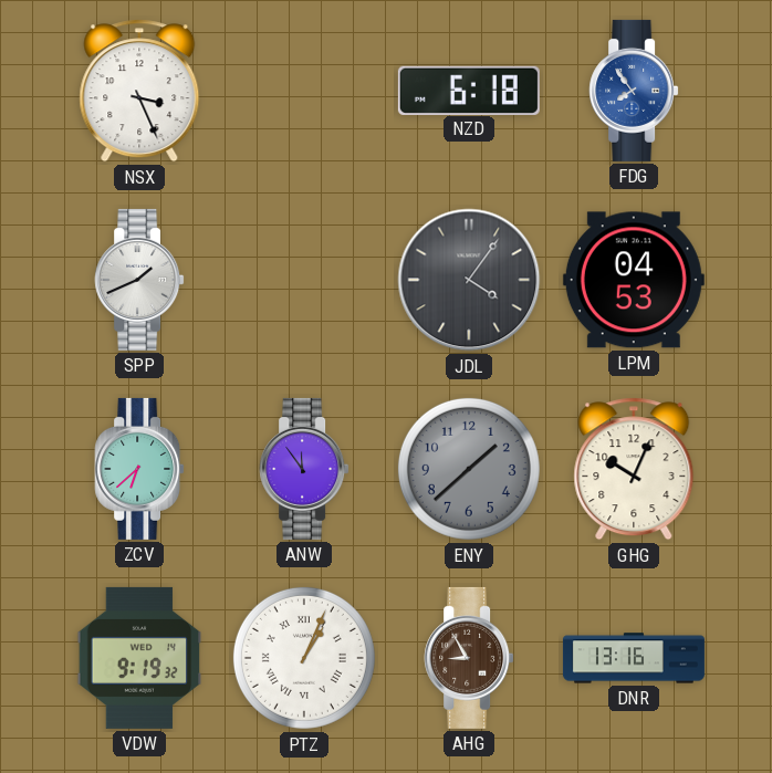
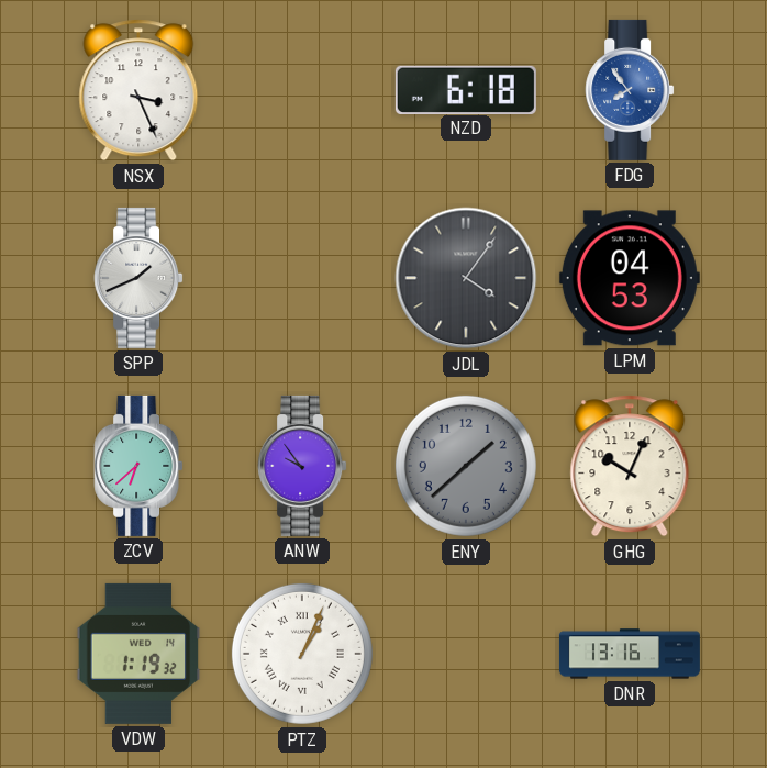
ANW: 11:54 -> 9:54 (302, 466)
VDW: 9:19 -> 1:19 (138, 654)
AHG: 8:55 -> none (469, 658)
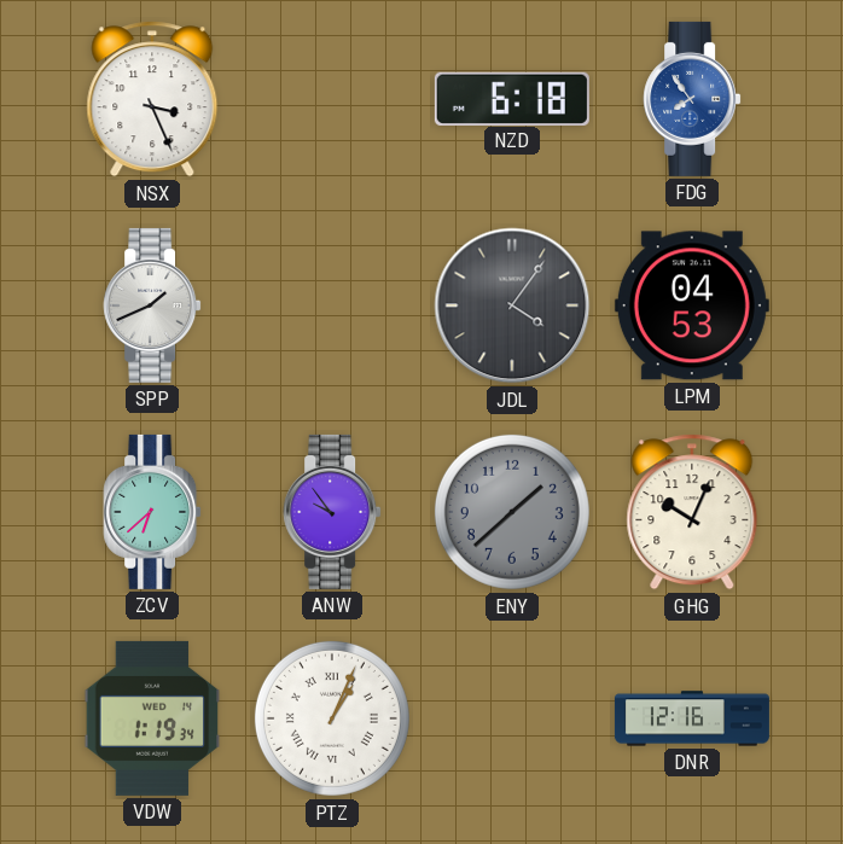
VDW: 1:19:32 -> 1:19:34 (152, 718)
DNR: 13:16 -> 12:16 (692, 718)
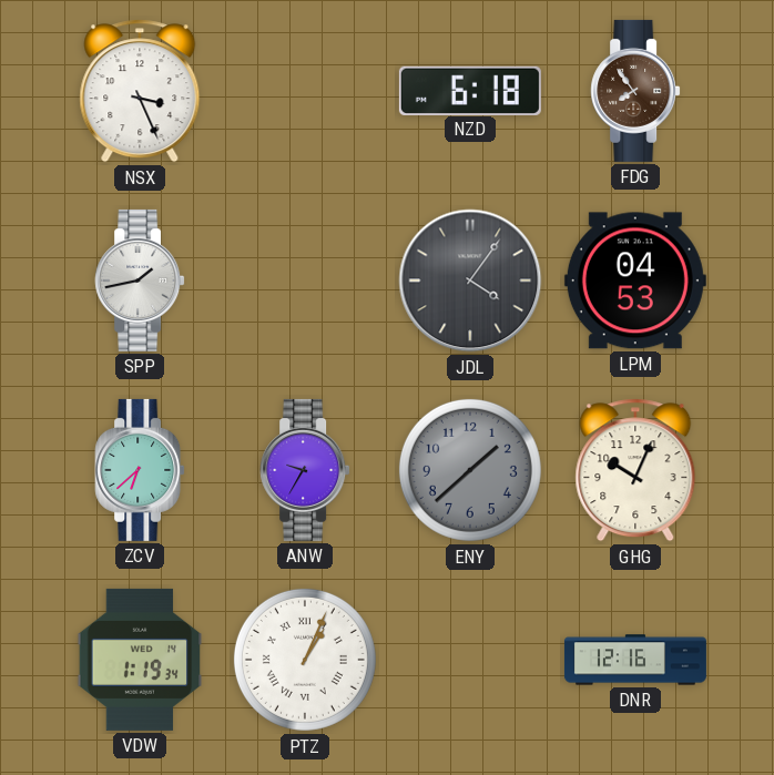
FDG dial: blue -> brown (635, 91)
SPP: 1:41 -> 1:43 (140, 281)
ANW: 9:54 -> 9:35 (305, 470)
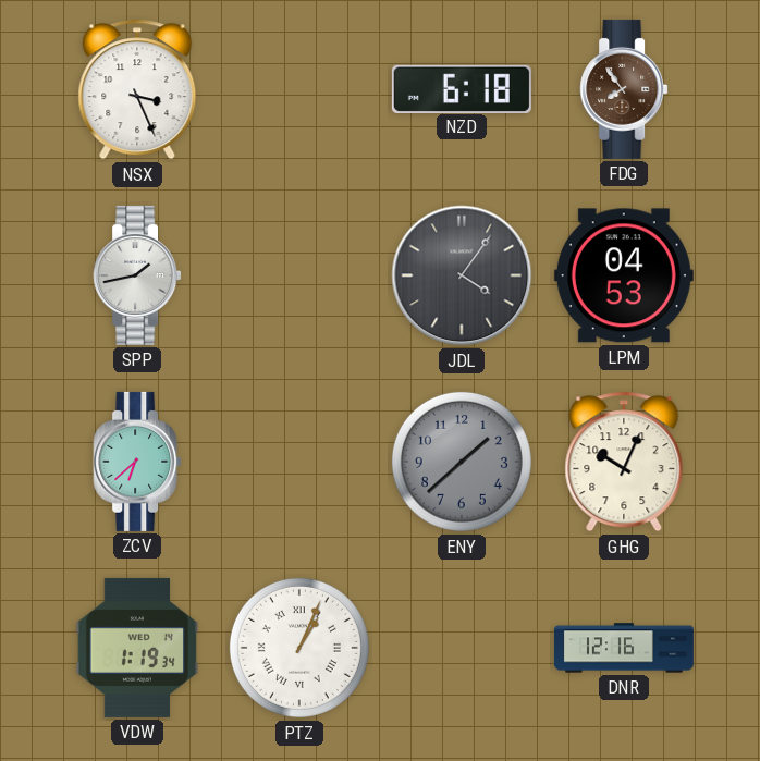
ANW: 9:35 -> none (305, 470)
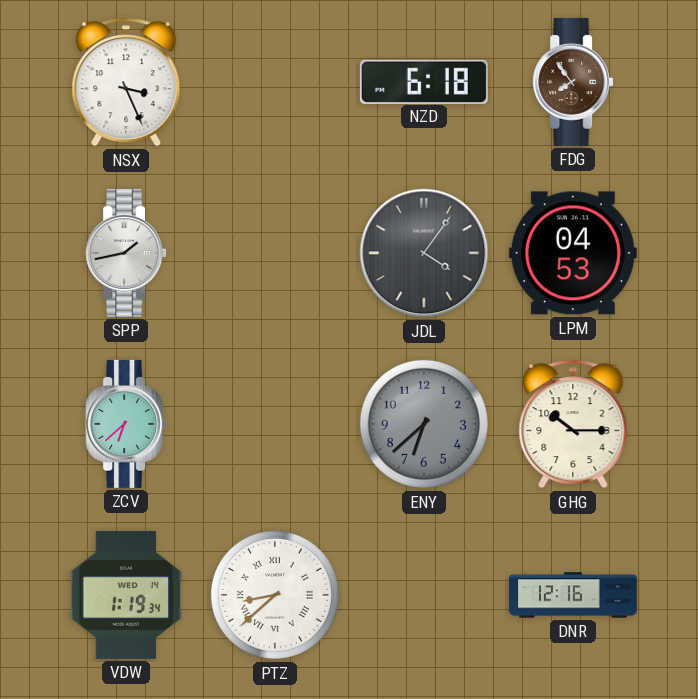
ENY: 1:38 -> 6:38 (424, 424)
GHG: 10:04 -> 10:15 (573, 424)
PTZ: 1:04 -> 8:38 (275, 595)
